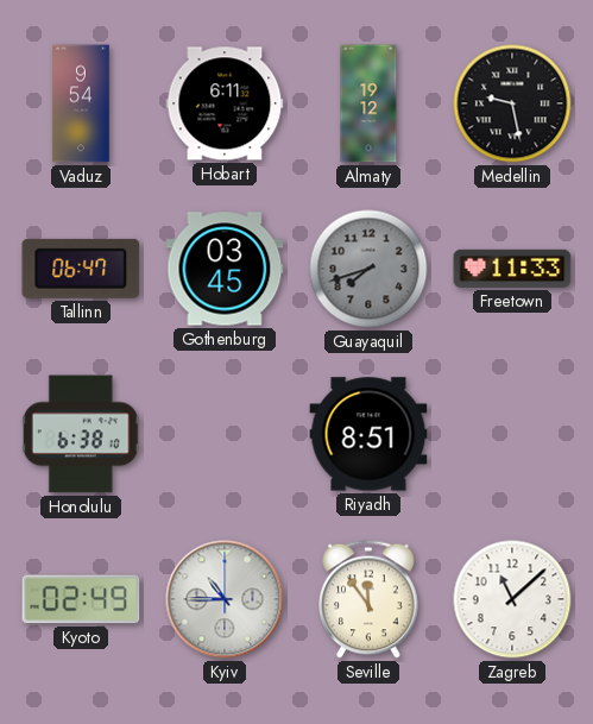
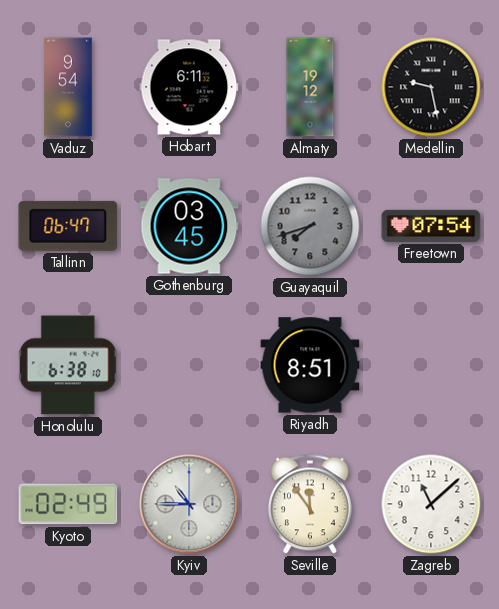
Freetown: 11:33 -> 07:54 (431, 226)
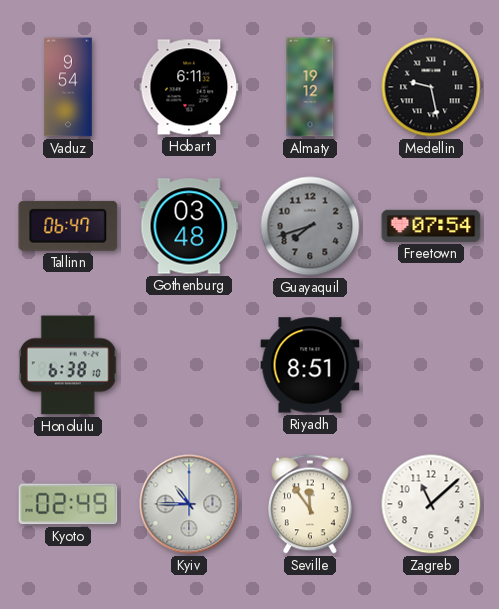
Gothenburg: 03:45 -> 03:48 (189, 226)
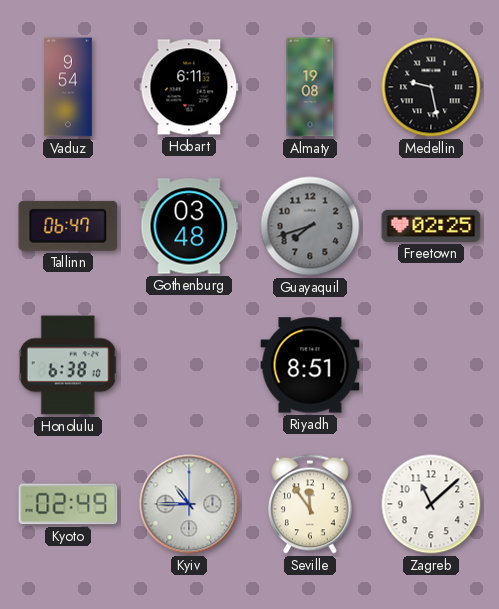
Almaty: 19:12 -> 19:08 (310, 87)
Freetown: 07:54 -> 02:25 (431, 226)
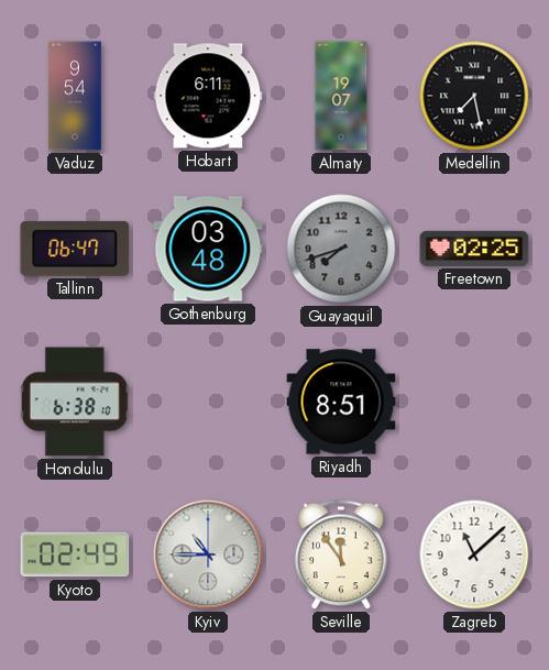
Almaty: 19:08 -> 19:07 (341, 96)
Medellin: 9:28 -> 7:28 (474, 96)
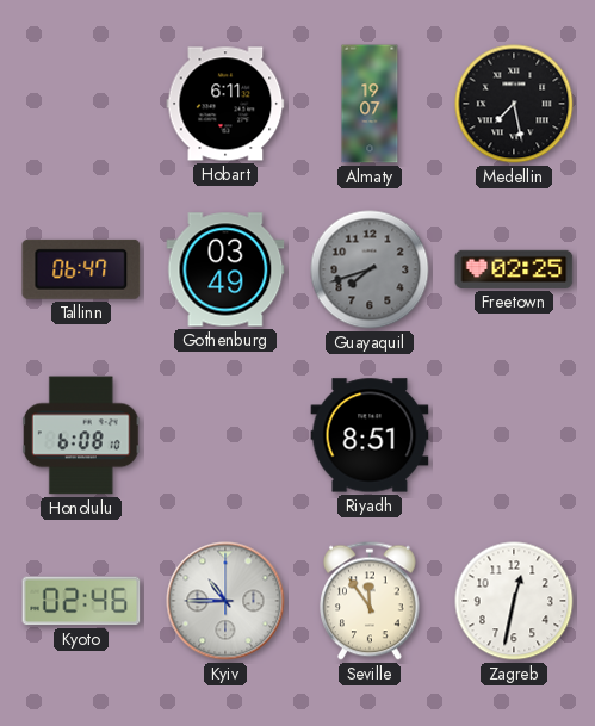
Vaduz: 9:54 -> none (75, 96)
Gothenburg: 03:48 -> 03:49 (225, 269)
Honolulu: 6:38 -> 6:08 (81, 435)
Kyoto: 02:49 -> 02:46 (81, 601)
Zagreb: 11:08 -> 12:32 (514, 601)
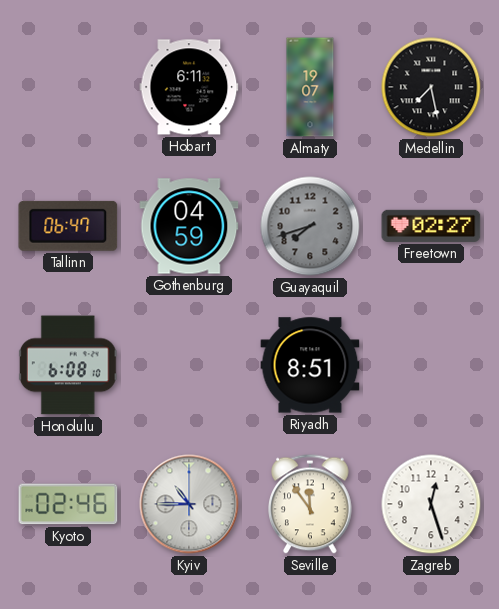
Gothenburg: 03:49 -> 04:59 (189, 226)
Freetown: 02:25 -> 02:27 (431, 226)
Zagreb: 12:32 -> 12:27 (431, 504)
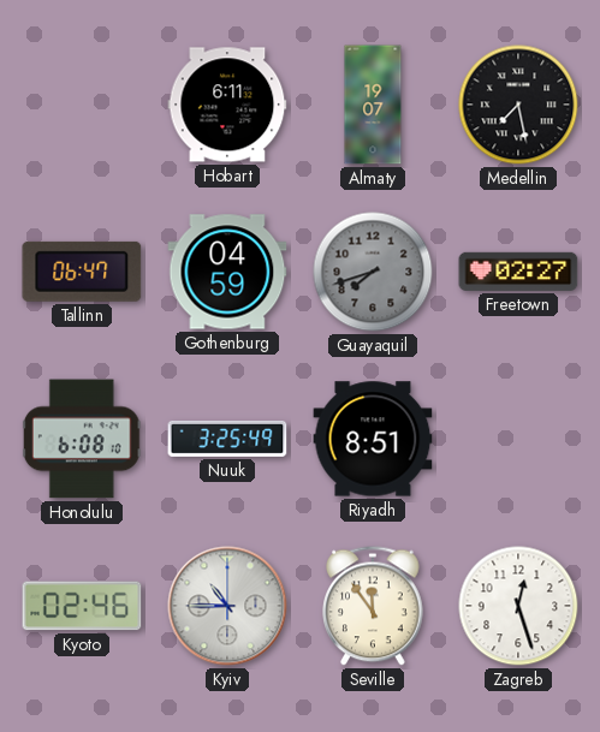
Nuuk: none -> 3:25 (227, 439)
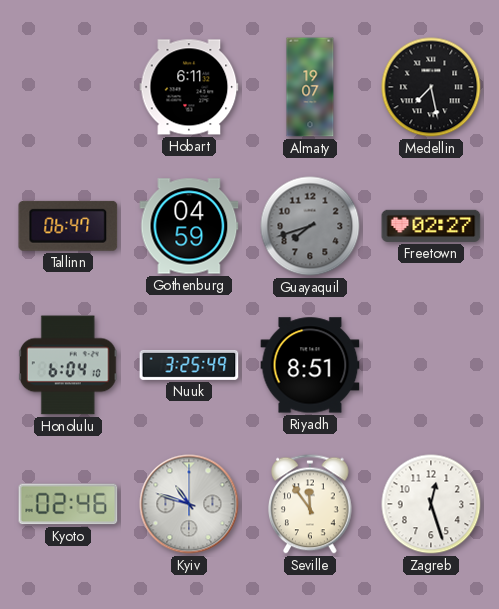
Honolulu: 6:08 -> 6:04 (68, 365)
Kyiv: 10:45 -> 10:48 (189, 504)
